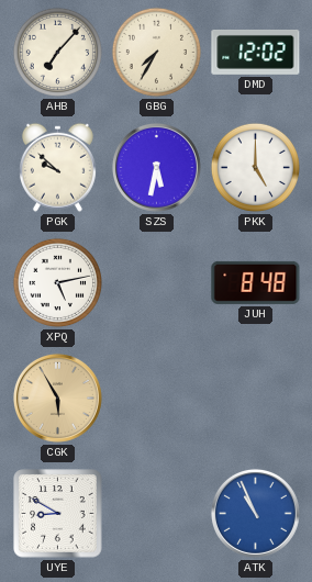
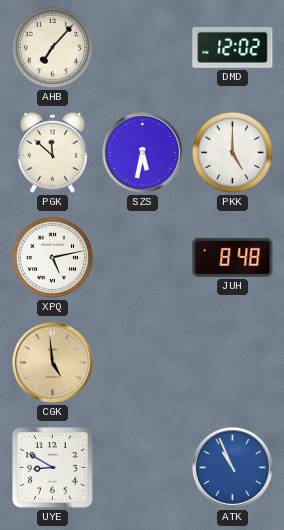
GBG: 7:35 -> none (156, 52)
PGK: 9:52 -> 11:52 (52, 152)
CGK: 5:55 -> 4:59 (52, 362)
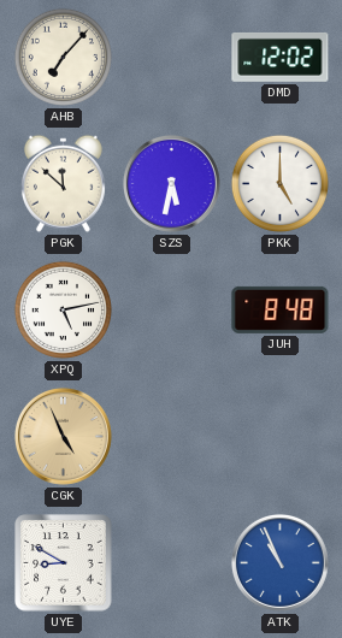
CGK: 4:59 -> 4:56 (63, 436)
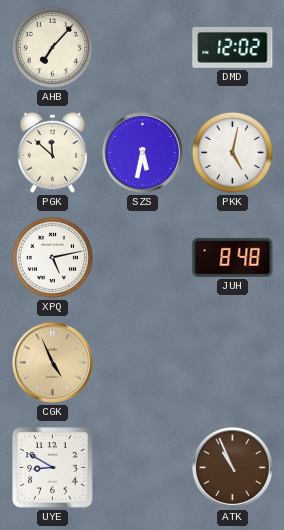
PKK: 5:00 -> 5:02 (232, 152)
ATK dial: blue -> brown (232, 467)
